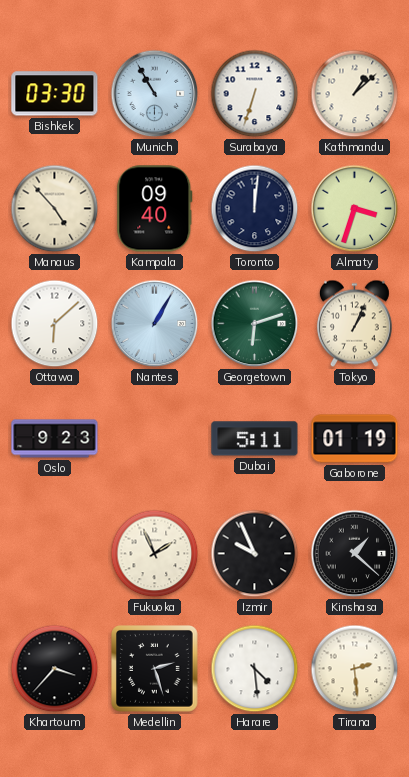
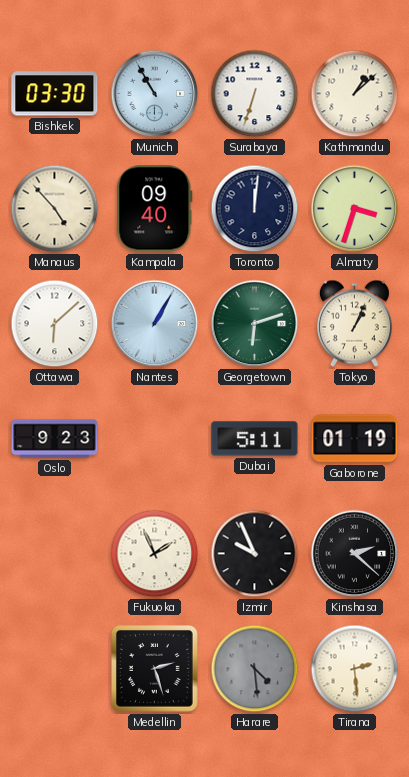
Kinshasa: 1:22 -> 2:22 (355, 554)
Khartoum: 3:37 -> none (55, 669)
Harare dial: white -> grey (255, 669)
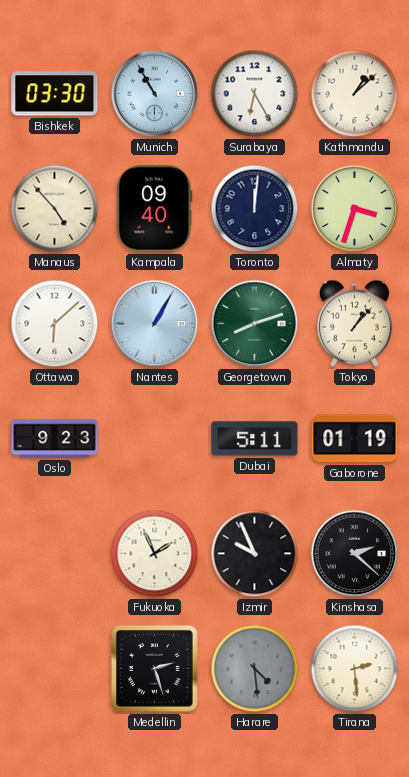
Surabaya: 6:33 -> 6:25 (255, 94)
Georgetown: 6:12 -> 8:12 (255, 324)
Tokyo: 1:04 -> 1:07 (354, 324)
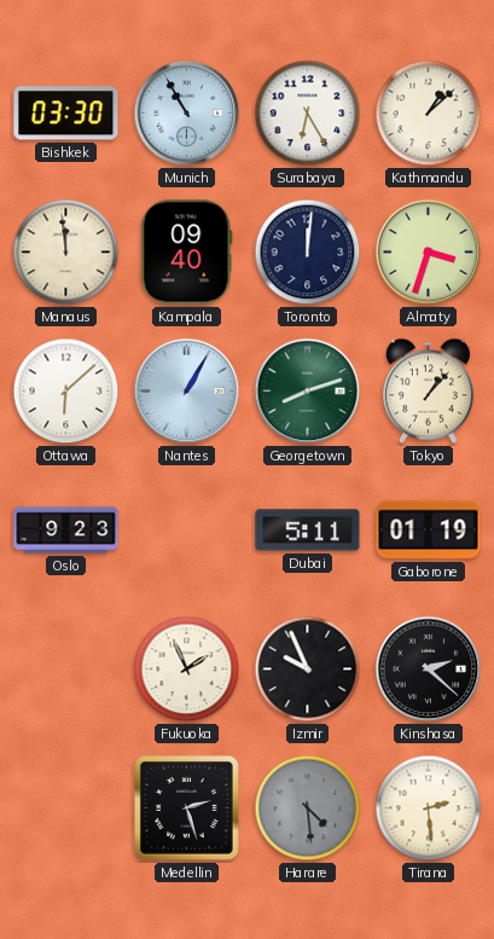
Manaus: 4:53 -> 11:59 (66, 253)
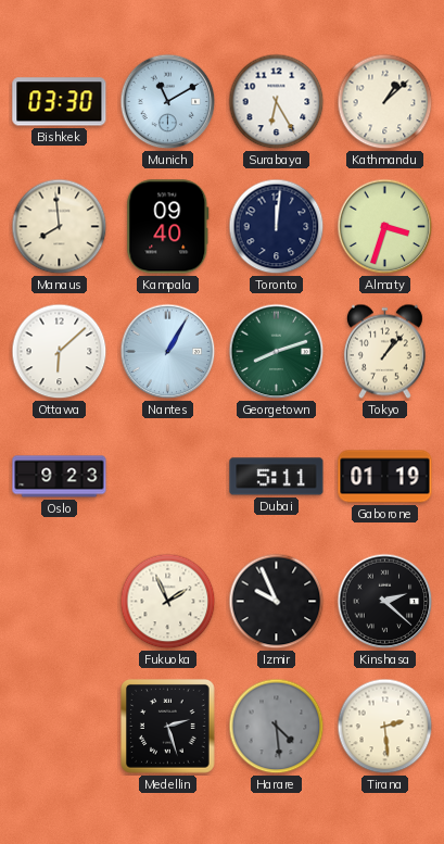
Munich: 10:55 -> 11:10 (168, 102)
Manaus: 11:59 -> 7:59 (60, 227)
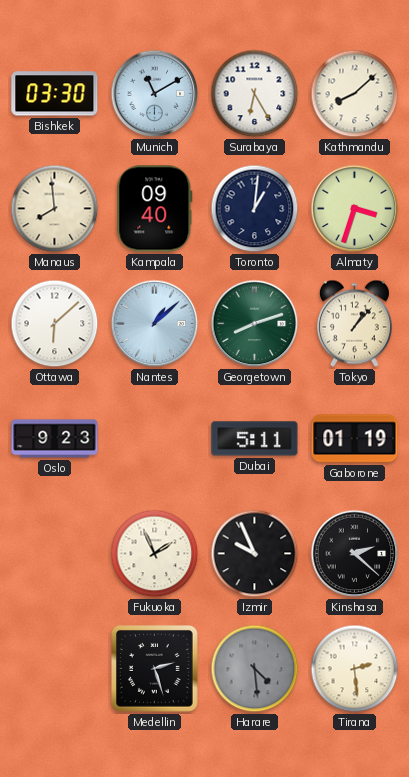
Kathmandu: 1:08 -> 8:08 (355, 94)
Toronto: 12:01 -> 1:01 (255, 209)
Nantes: 1:05 -> 1:08 (155, 324)
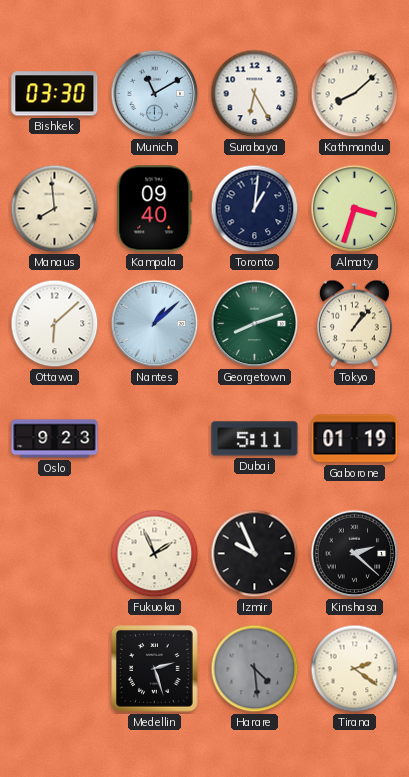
Tirana: 2:29 -> 2:21 (355, 669)
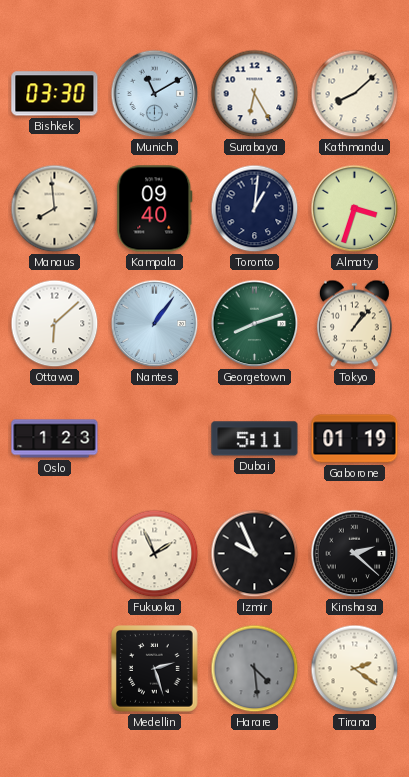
Nantes: 1:08 -> 1:06 (155, 324)
Oslo: 9:23 -> 1:23 (55, 439)
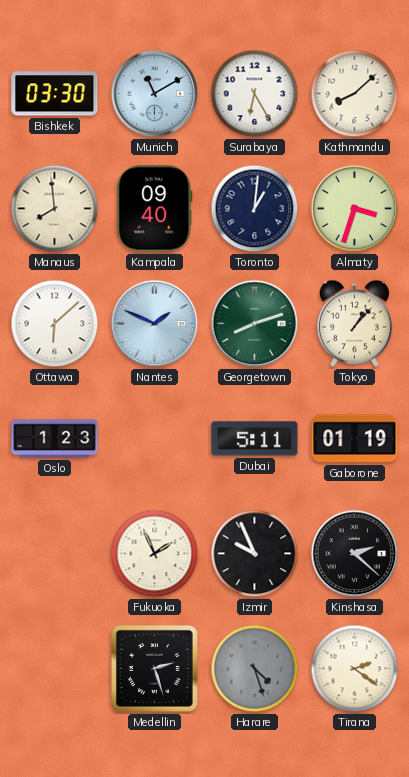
Nantes: 1:06 -> 1:49 (155, 324)
Harare: 4:29 -> 4:27 (255, 669)
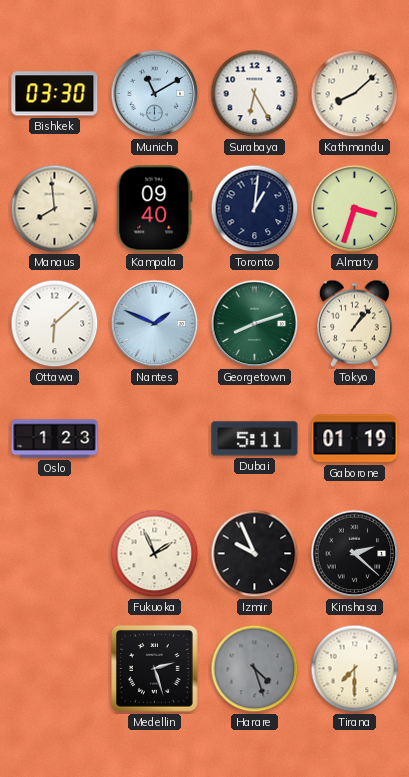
Tirana: 2:21 -> 7:30 (355, 669)
